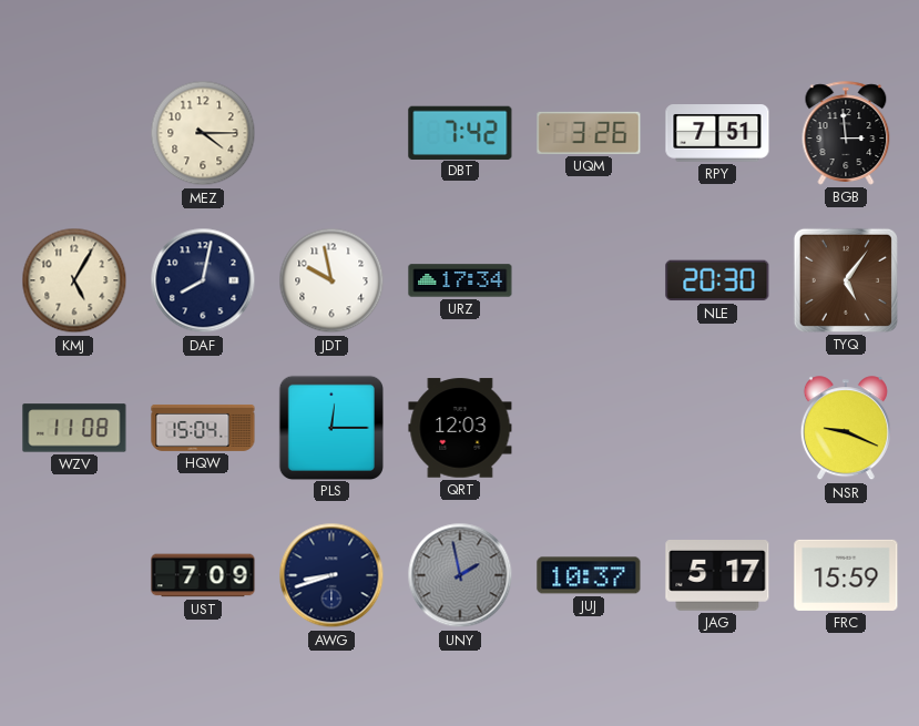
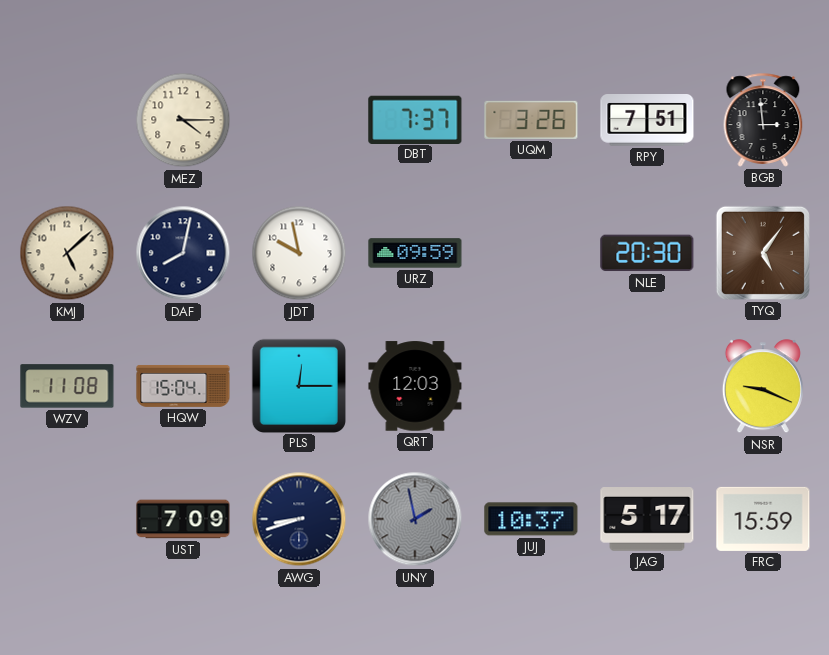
DBT: 7:42 -> 7:37 (415, 119)
KMJ: 5:05 -> 5:08 (67, 253)
URZ: 17:34 -> 09:59 (415, 253)
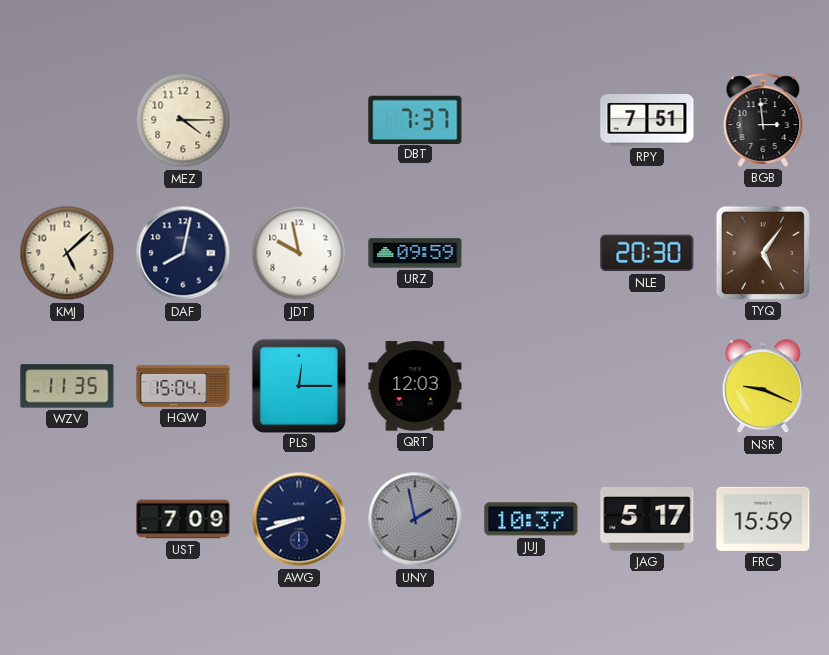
UQM: 3:26 -> none (531, 120)
WZV: 11:08 -> 11:35 (67, 386)
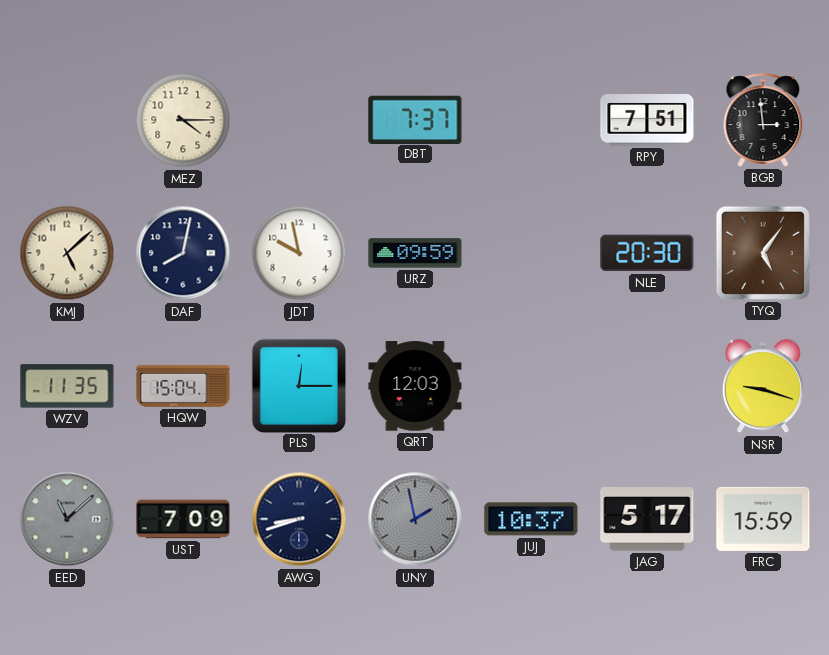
NSR: 9:19 -> 9:18 (763, 387)
EED: none -> 11:08 (67, 519)
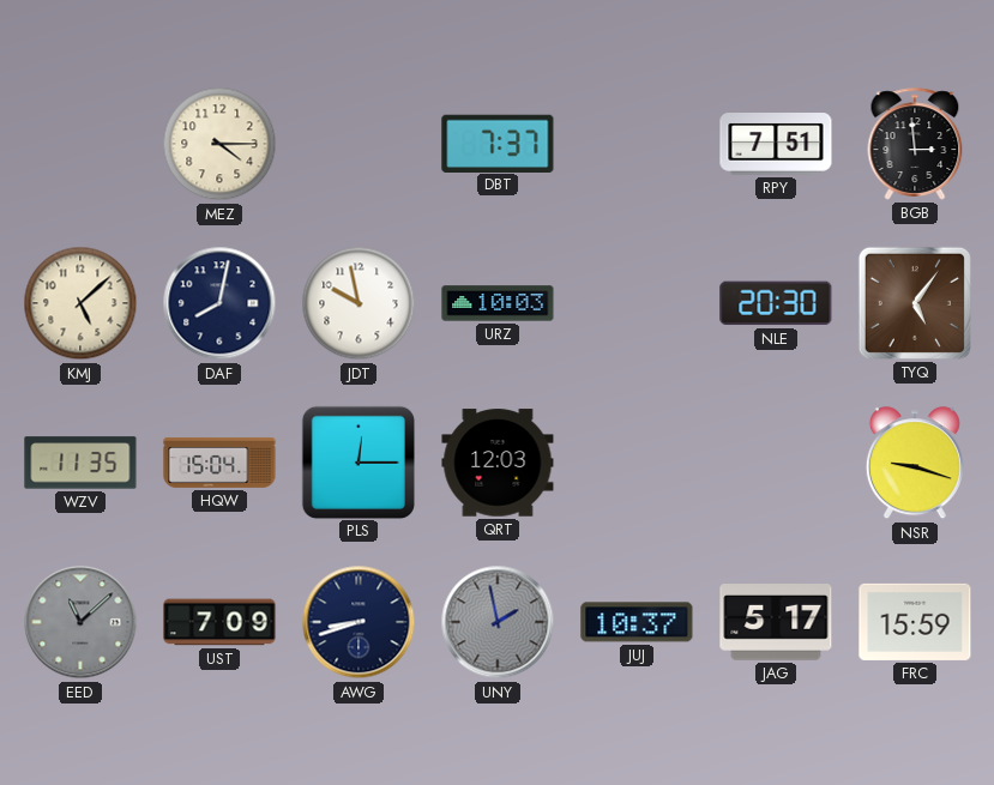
URZ: 09:59 -> 10:03 (498, 303)
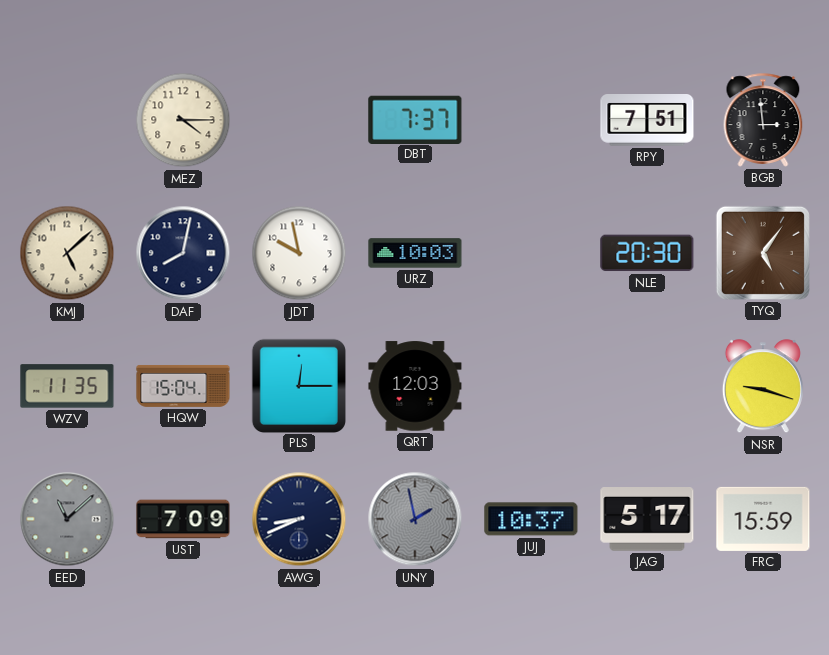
AWG: 8:42 -> 8:41 (299, 519)
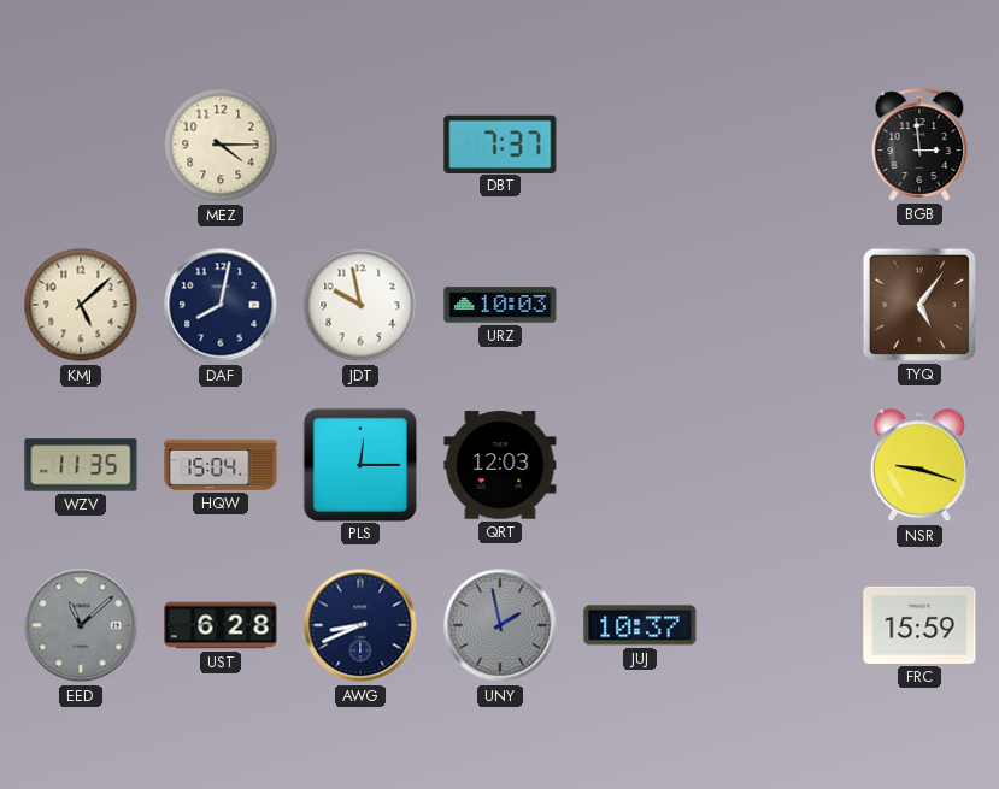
RPY: 7:51 -> none (647, 121)
NLE: 20:30 -> none (647, 253)
UST: 7:09 -> 6:28 (221, 625)
JAG: 5:17 -> none (647, 520)
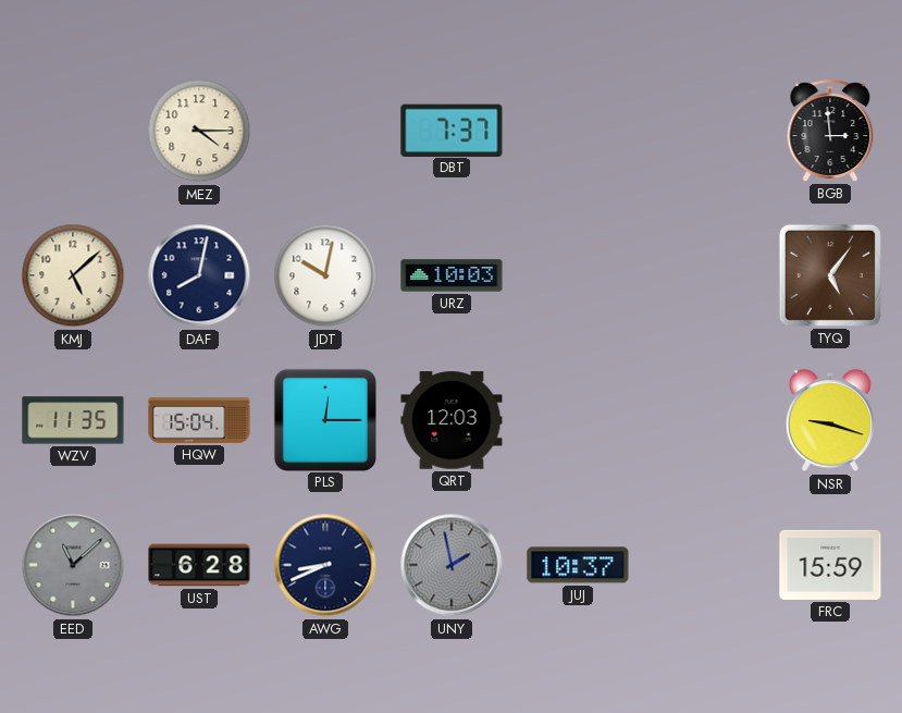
JDT: 9:58 -> 10:02 (325, 275)
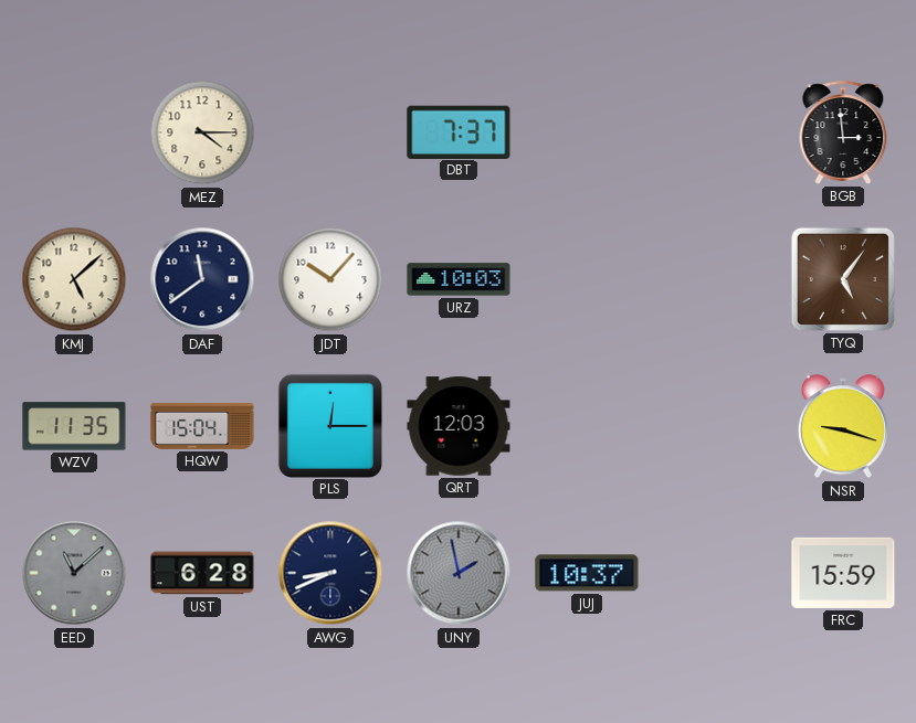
DAF: 8:02 -> 11:39 (202, 279)
JDT: 10:02 -> 10:07 (330, 279)
